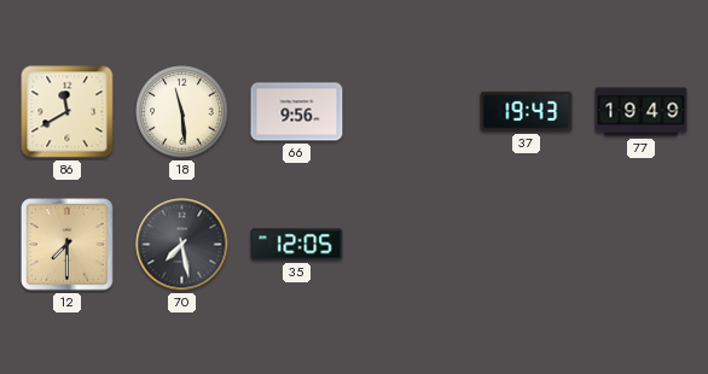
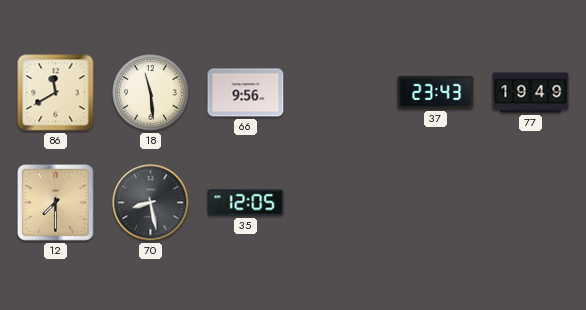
37: 19:43 -> 23:43 (436, 92)
70: 7:28 -> 8:28 (151, 203)
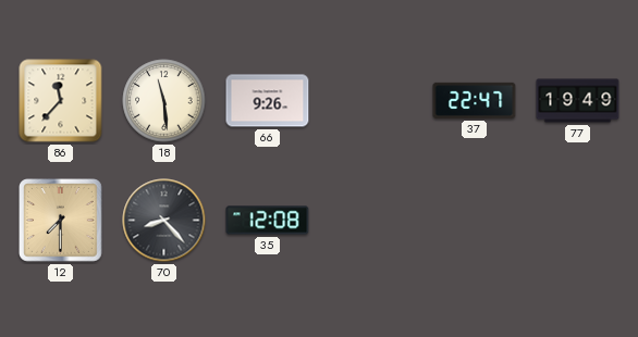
86: 11:40 -> 11:37 (61, 101)
66: 9:56 -> 9:26 (268, 101)
37: 23:43 -> 22:47 (475, 100)
70: 8:28 -> 8:23 (164, 221)
35: 12:05 -> 12:08 (268, 221)
